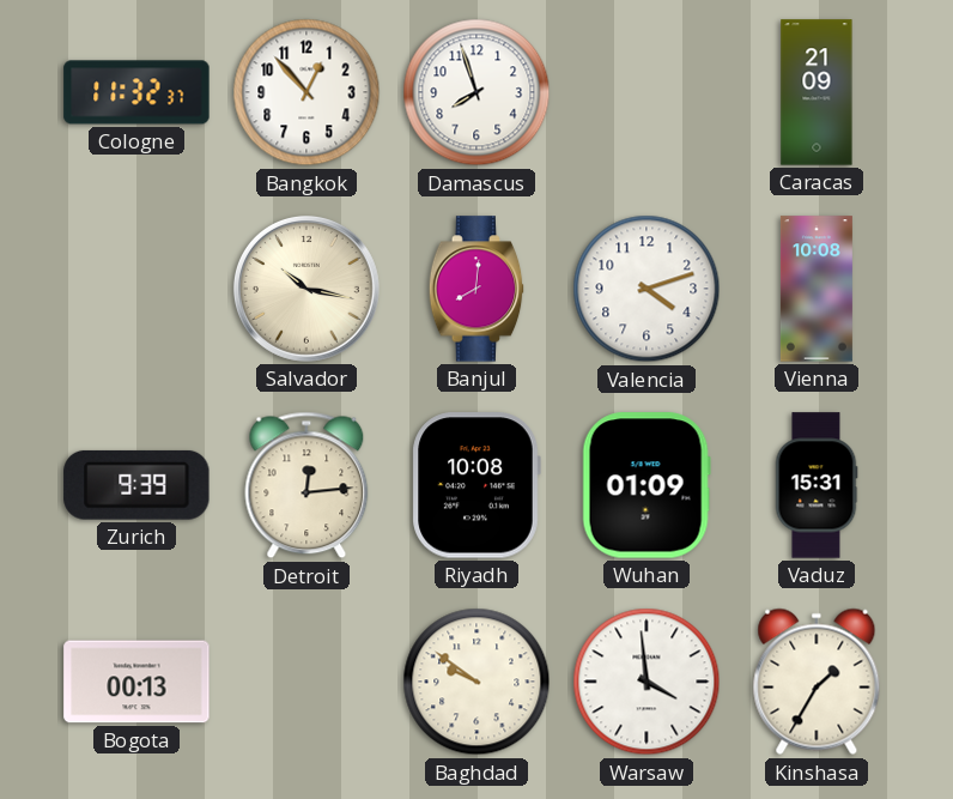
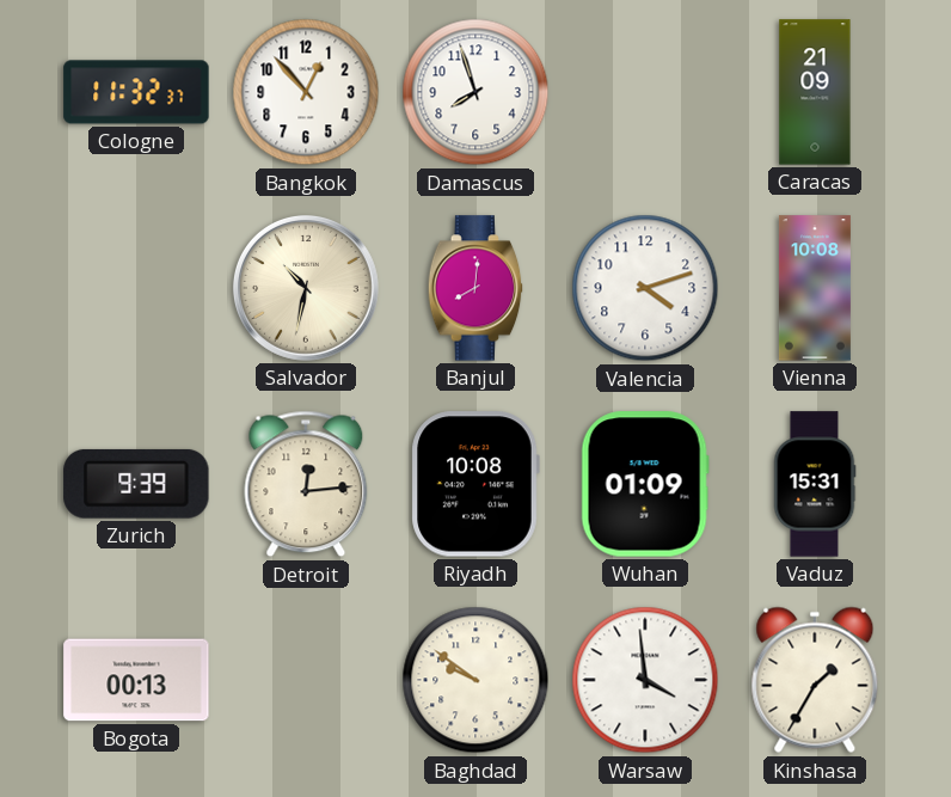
Salvador: 10:17 -> 10:32 (306, 288)
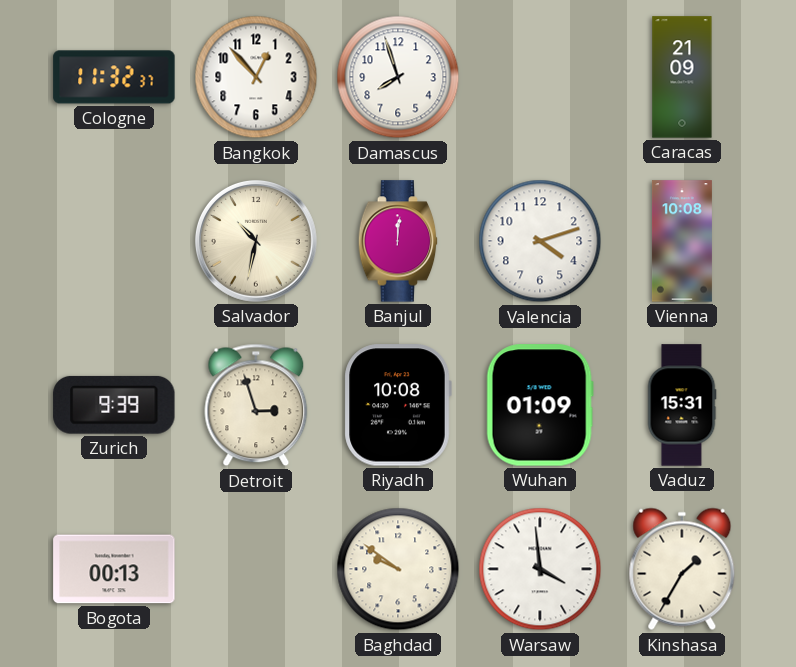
Banjul: 8:01 -> 12:01 (398, 241)
Detroit: 12:14 -> 2:57 (256, 405)
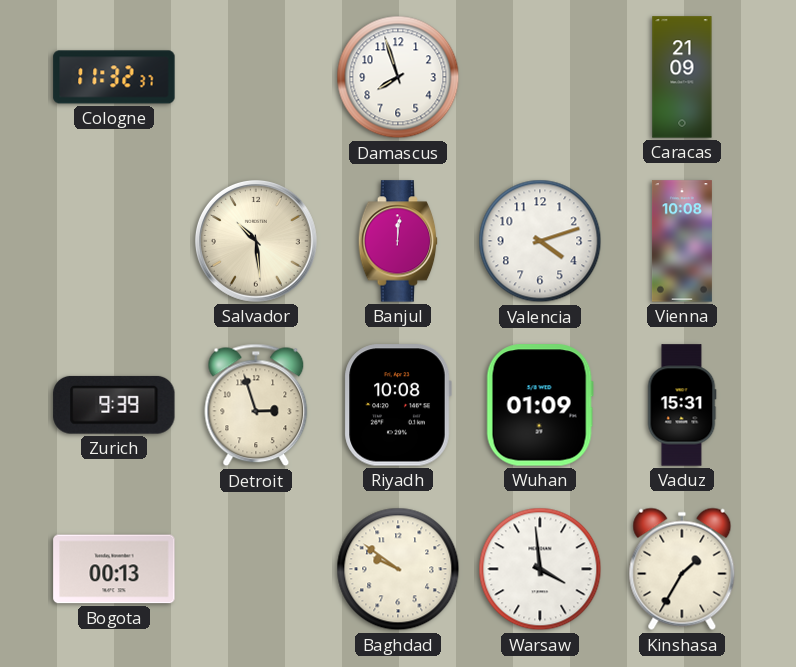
Bangkok: 12:53 -> none (256, 77)
Salvador: 10:32 -> 10:29 (256, 241)
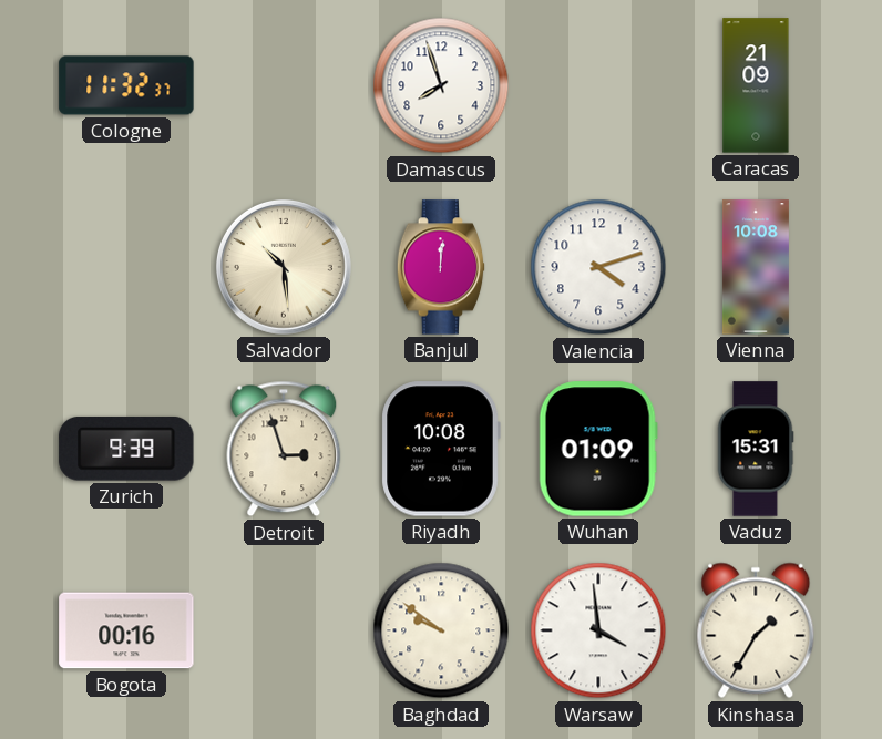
Bogota: 00:13 -> 00:16 (126, 630)
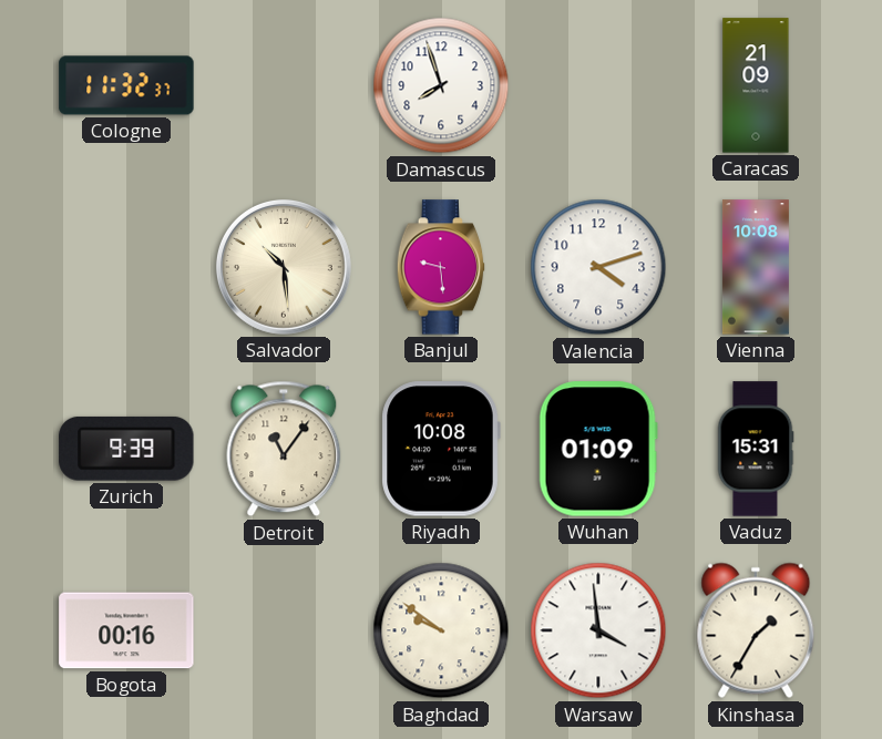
Banjul: 12:01 -> 9:29 (441, 267)
Detroit: 2:57 -> 11:06 (284, 449)
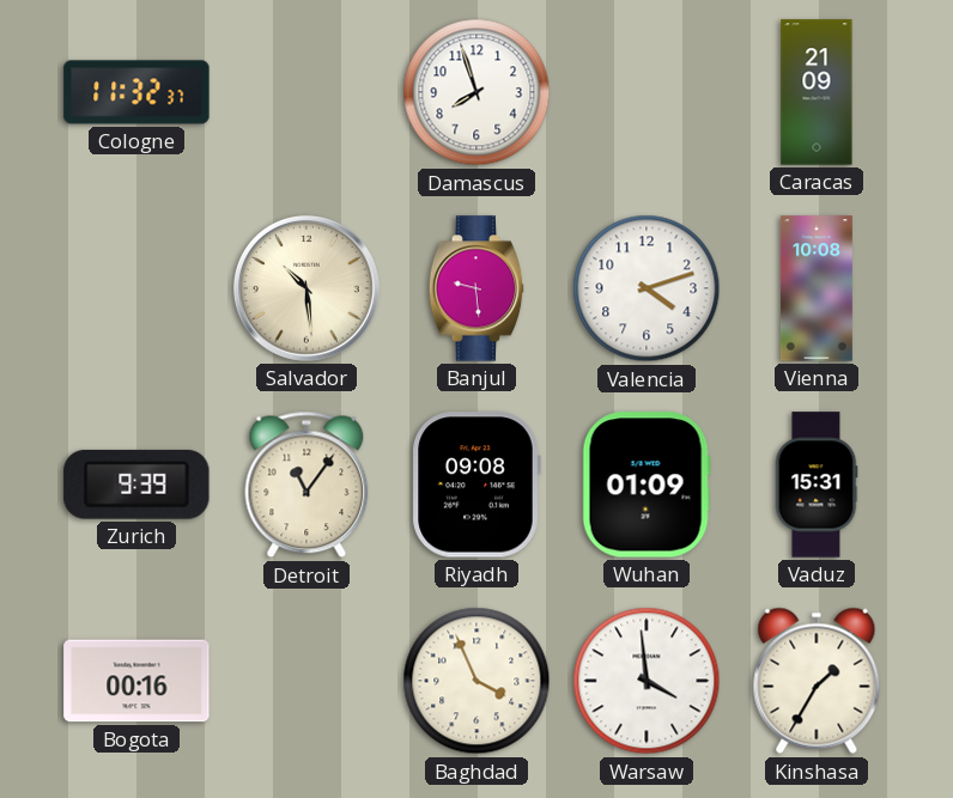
Riyadh: 10:08 -> 09:08 (476, 485)
Baghdad: 9:51 -> 3:56 (476, 681)
